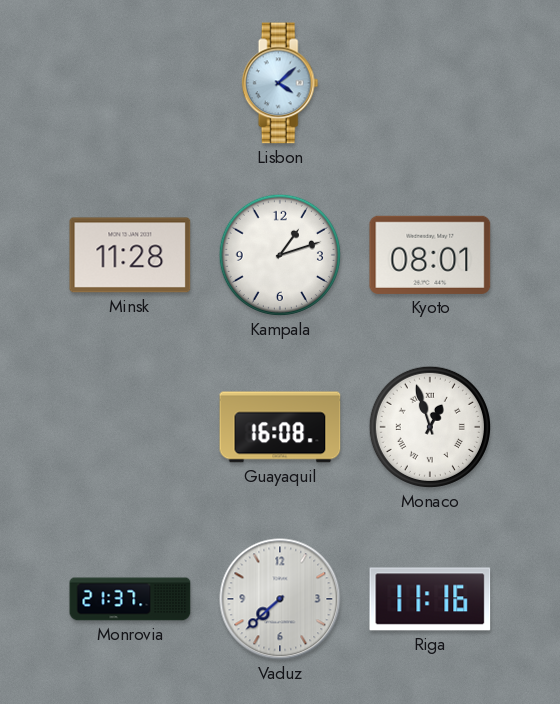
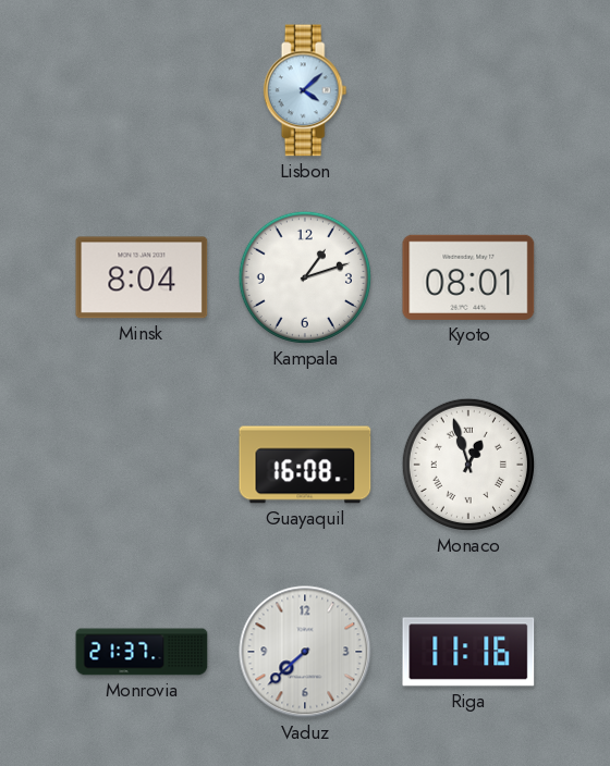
Minsk: 11:28 -> 8:04 (142, 277)
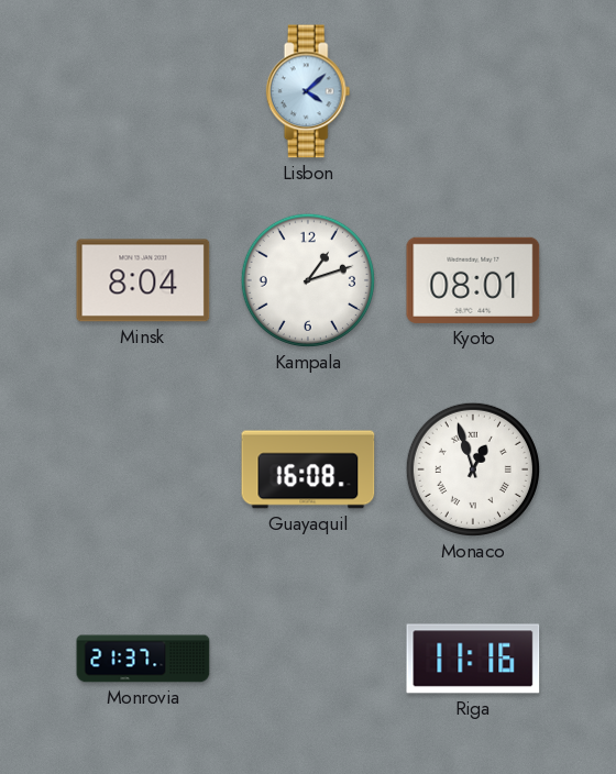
Vaduz: 7:38 -> none (305, 652)
